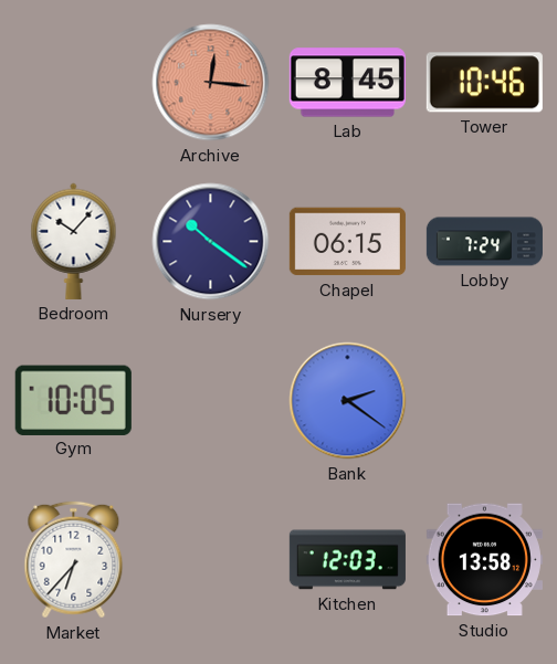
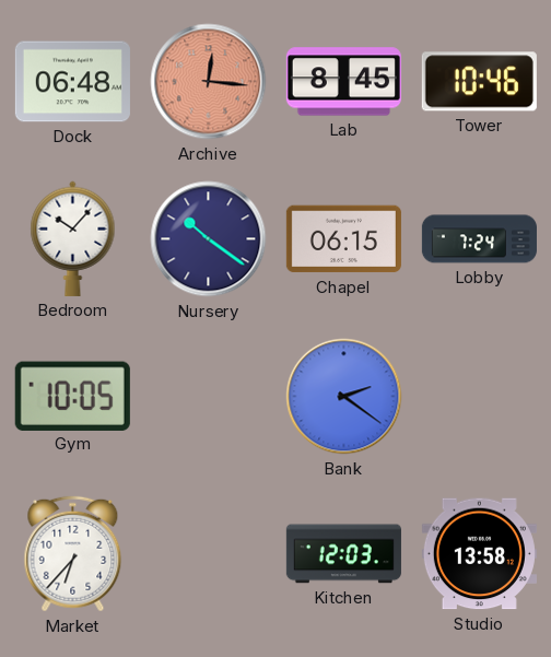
Dock: none -> 06:48 (72, 82)
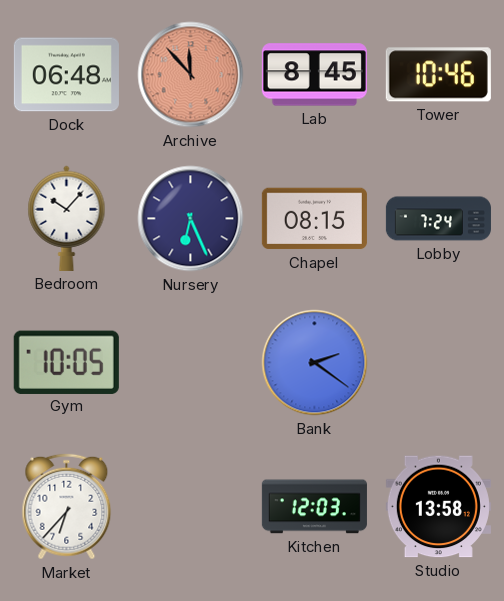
Archive: 12:16 -> 11:53 (191, 75)
Nursery: 10:21 -> 6:26 (191, 219)
Chapel: 06:15 -> 08:15 (314, 219)
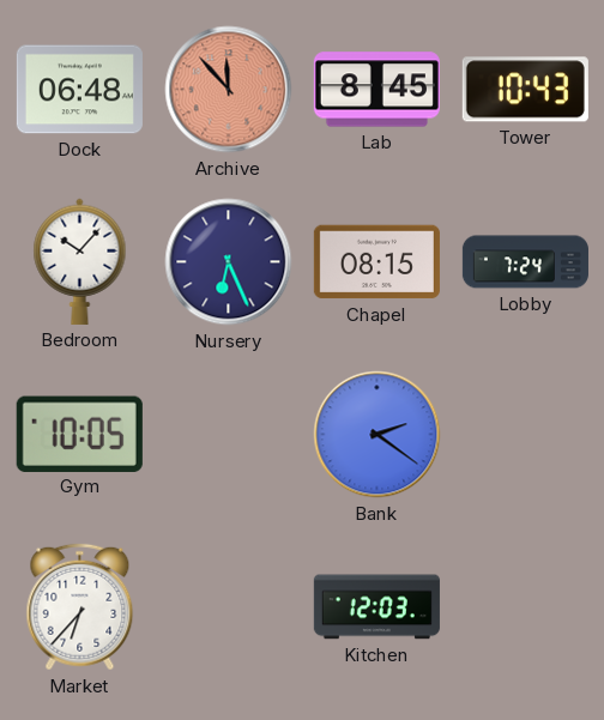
Tower: 10:46 -> 10:43 (525, 90)
Studio: 13:58 -> none (438, 507)
